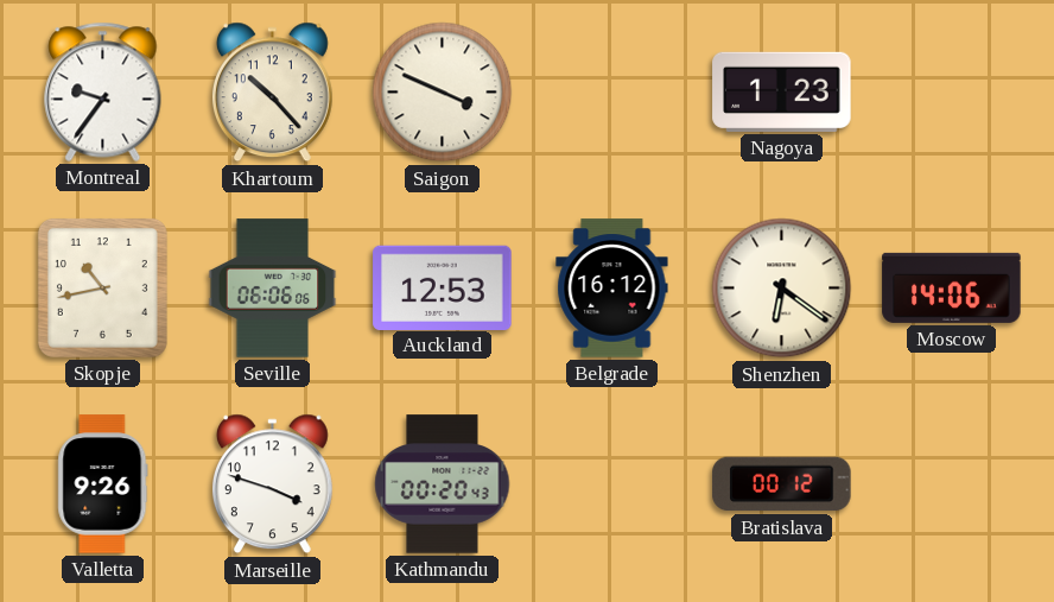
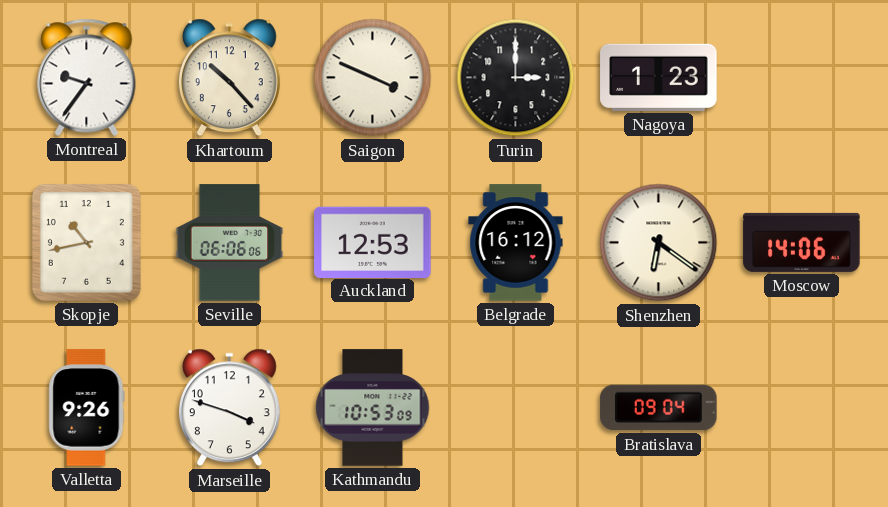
Turin: none -> 3:00 (516, 78)
Kathmandu: 00:20 -> 10:53 (373, 408)
Bratislava: 00:12 -> 09:04 (659, 408)
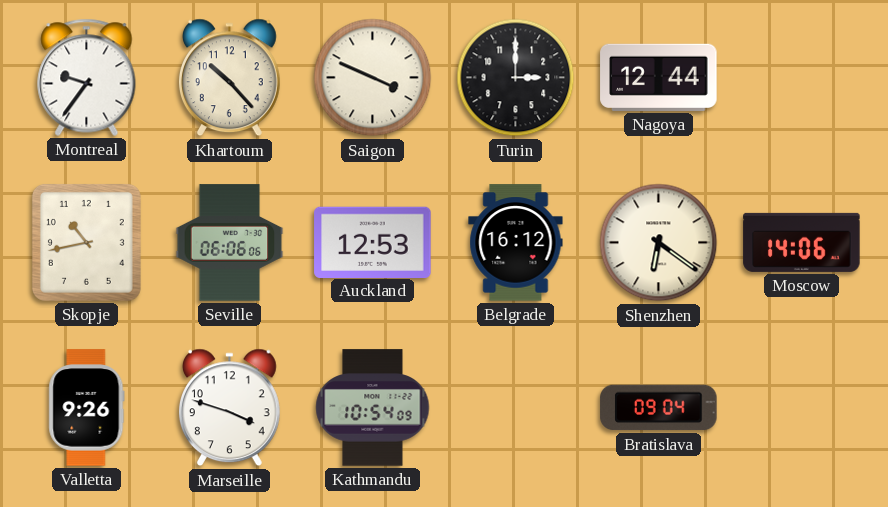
Nagoya: 1:23 -> 12:44 (659, 77)
Kathmandu: 10:53 -> 10:54 (373, 408)
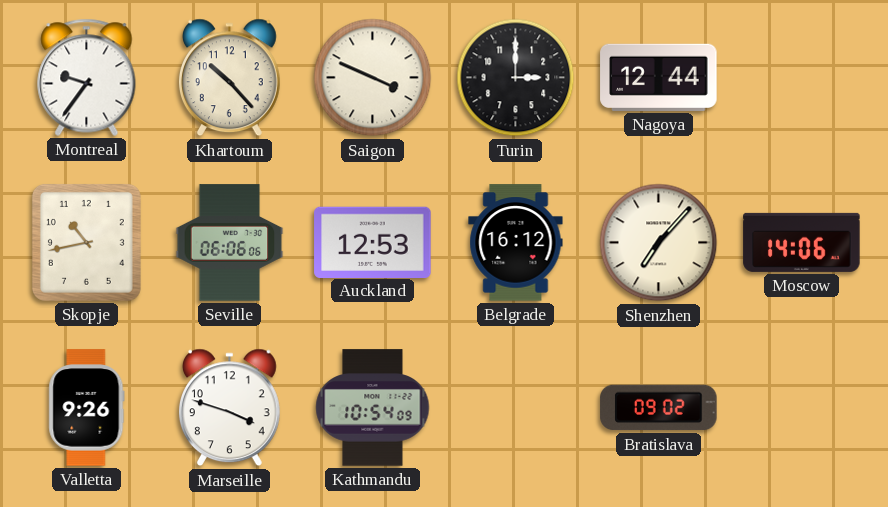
Shenzhen: 6:21 -> 7:07 (659, 243)
Bratislava: 09:04 -> 09:02 (659, 408)
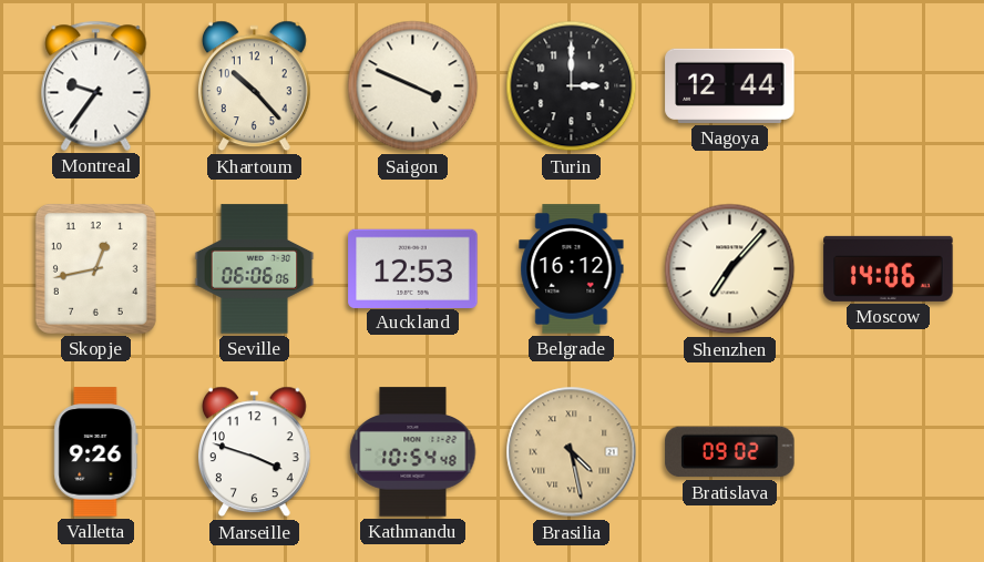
Skopje: 10:43 -> 12:43 (95, 268)
Kathmandu: 10:54:09 -> 10:54:48 (413, 452)
Brasilia: none -> 4:28 (572, 452)
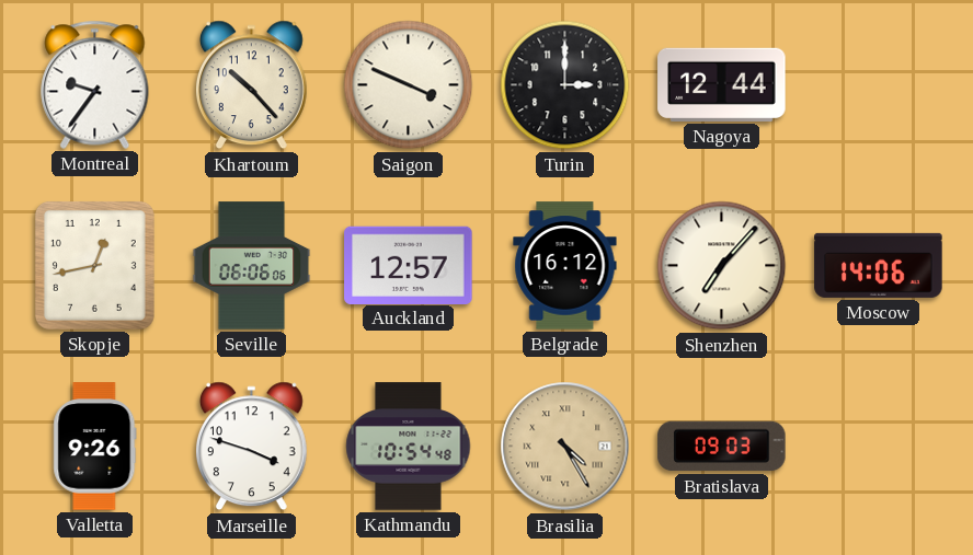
Auckland: 12:53 -> 12:57 (409, 265)
Brasilia: 4:28 -> 4:25 (565, 447)
Bratislava: 09:02 -> 09:03 (722, 447)
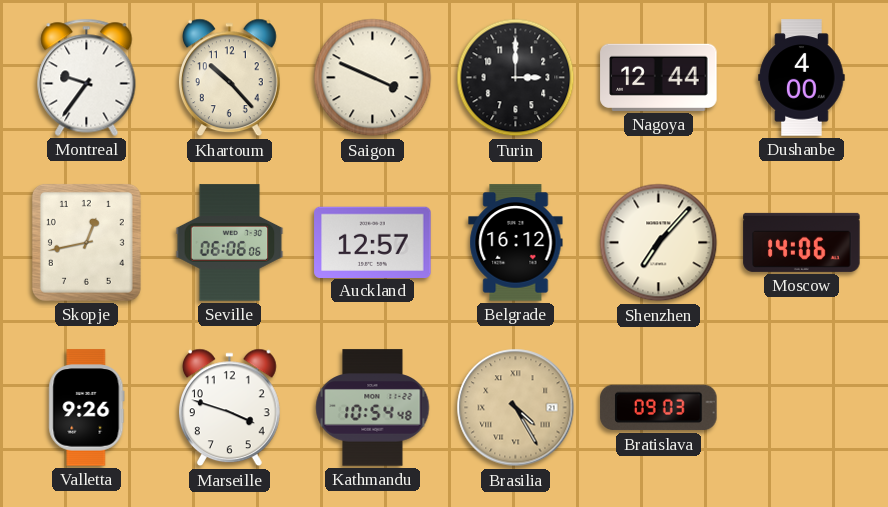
Dushanbe: none -> 4:00 (802, 78)
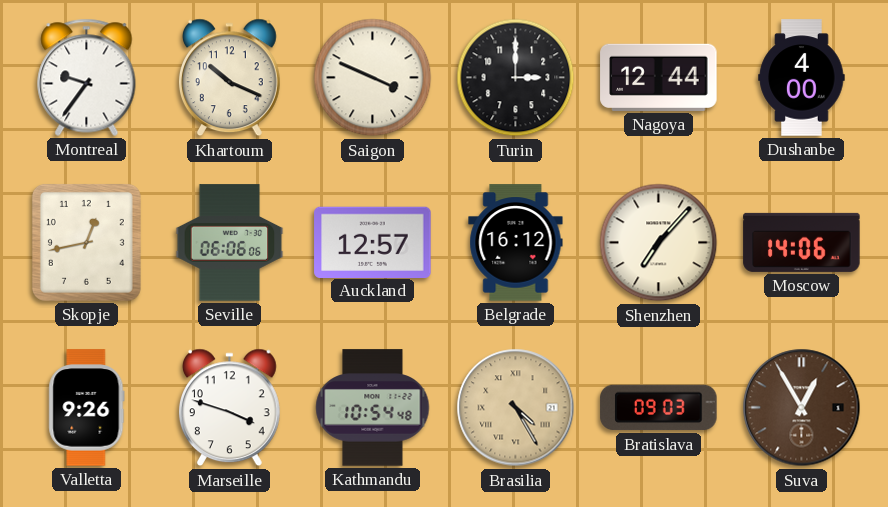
Khartoum: 10:23 -> 10:19 (229, 78)
Suva: none -> 12:55 (802, 408)
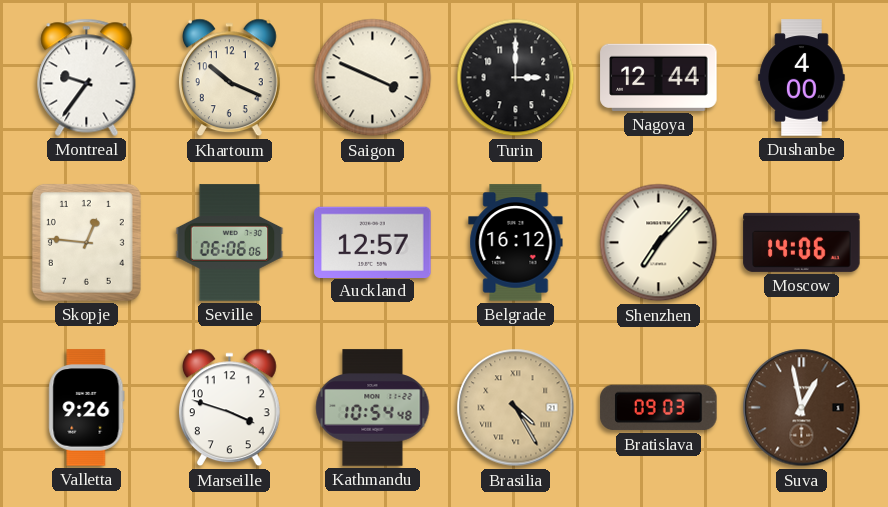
Skopje: 12:43 -> 12:46 (86, 242)
Suva: 12:55 -> 12:58 (802, 408)
